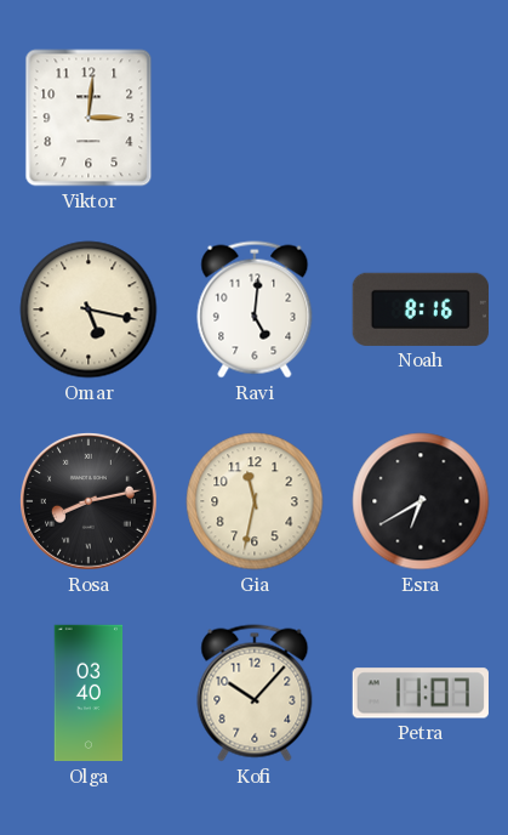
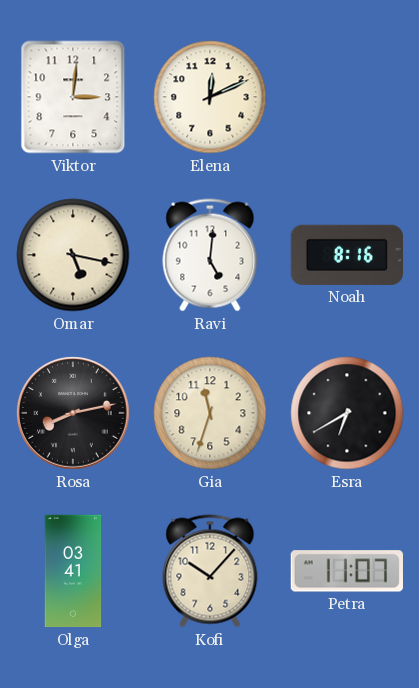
Elena: none -> 12:11 (210, 97)
Gia: 11:32 -> 11:33 (210, 413)
Olga: 03:40 -> 03:41 (73, 571)
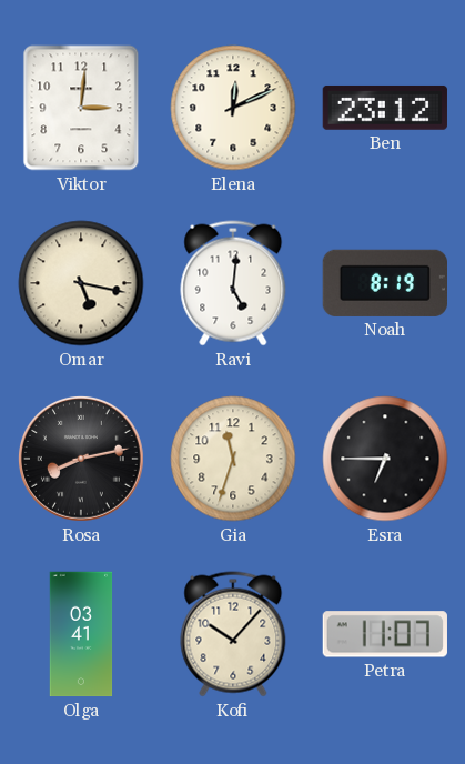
Ben: none -> 23:12 (385, 108)
Noah: 8:16 -> 8:19 (384, 283)
Esra: 6:40 -> 6:45 (385, 459)
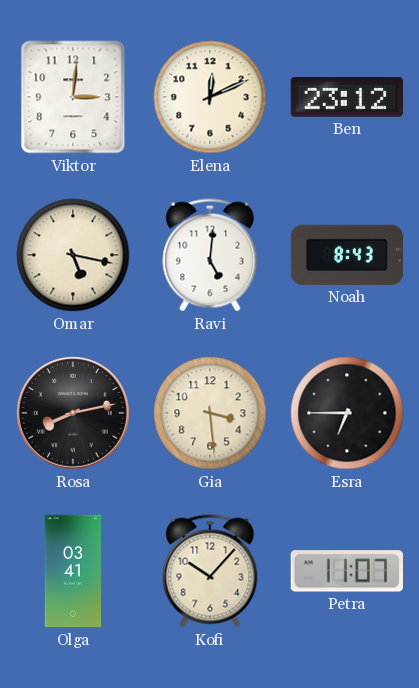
Noah: 8:19 -> 8:43 (346, 255)
Gia: 11:33 -> 3:29 (210, 413)
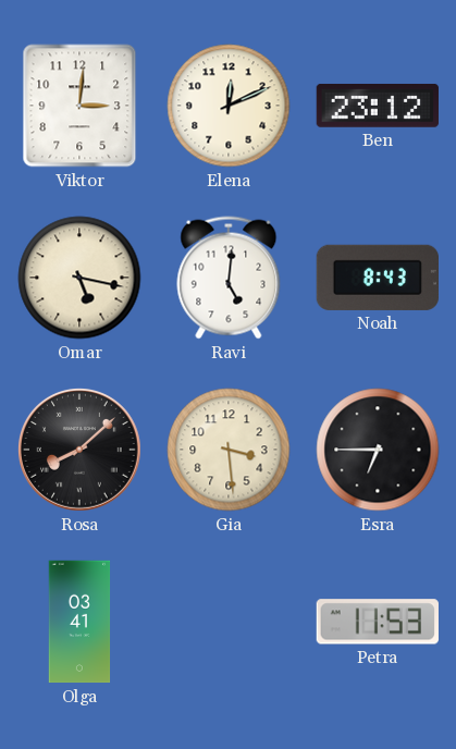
Rosa: 8:13 -> 8:08 (81, 451)
Kofi: 10:07 -> none (210, 571)
Petra: 11:07 -> 11:53 (378, 622)
